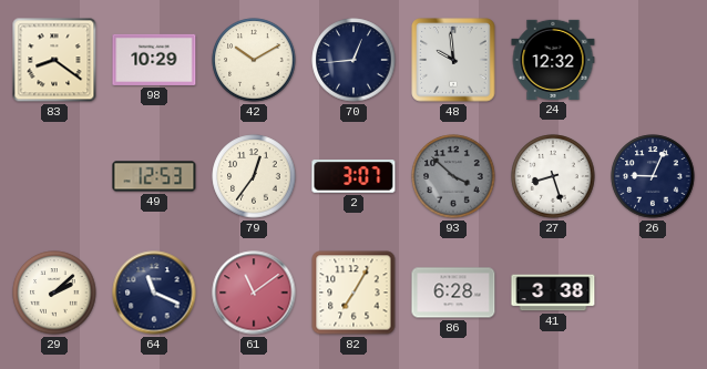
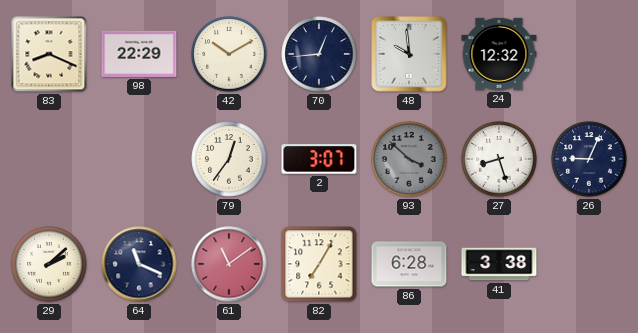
83: 8:21 -> 8:19 (49, 54)
98: 10:29 -> 22:29 (139, 54)
49: 12:53 -> none (154, 176)
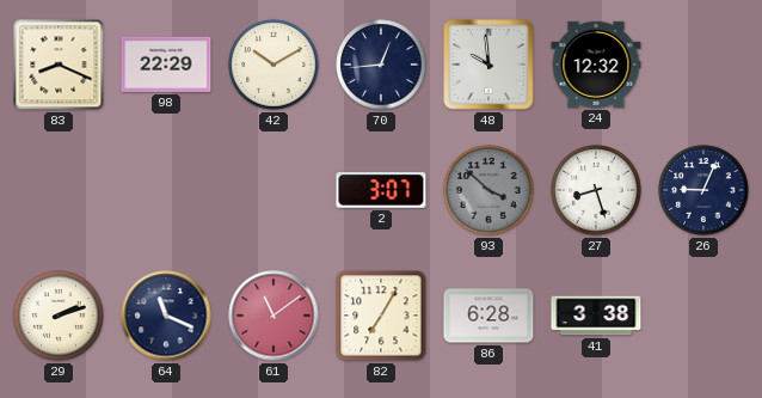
79: 12:36 -> none (229, 159)
29: 2:08 -> 2:12 (59, 316)
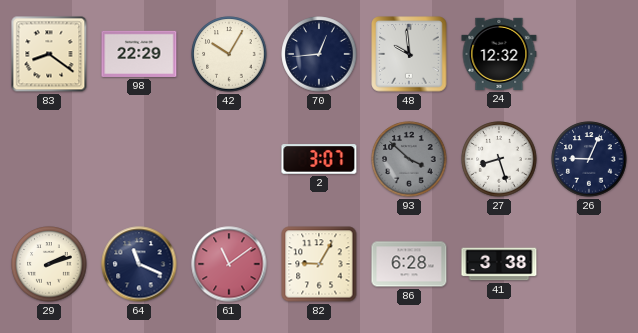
83: 8:19 -> 8:21 (49, 54)
42: 10:10 -> 10:05 (229, 54)
82: 7:05 -> 9:05 (319, 264)
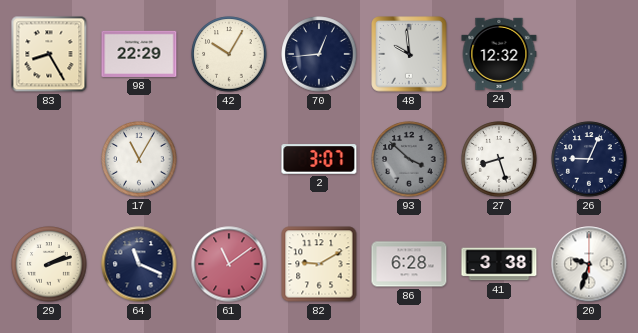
83: 8:21 -> 8:25 (49, 54)
17: none -> 11:05 (139, 159)
82: 9:05 -> 9:10 (319, 264)
20: none -> 9:33 (589, 264)
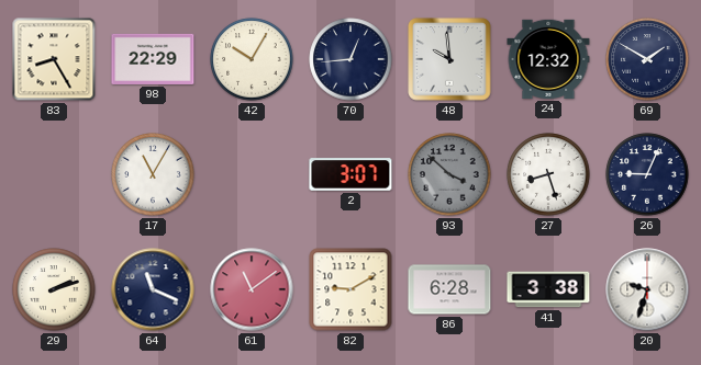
69: none -> 1:50 (647, 59)
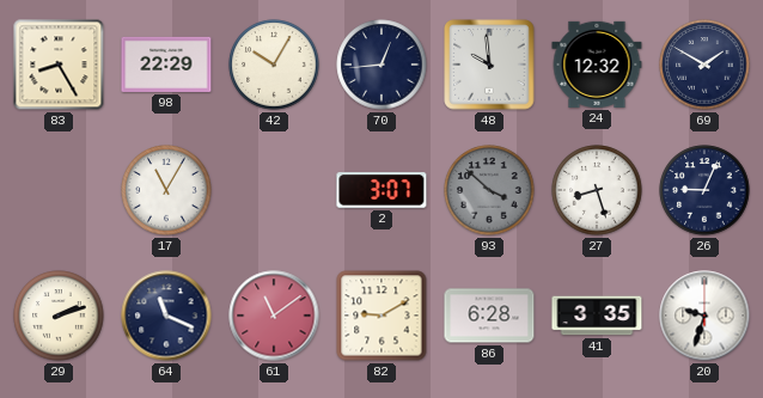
41: 3:38 -> 3:35 (597, 316)
